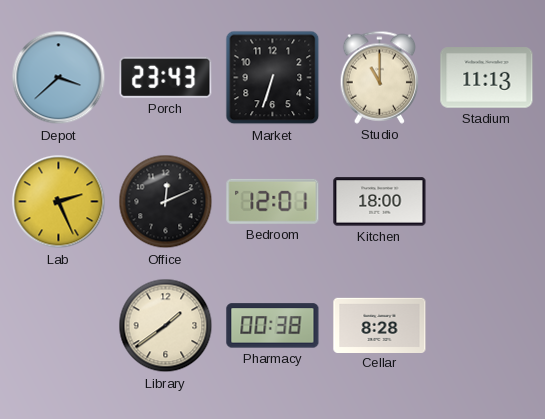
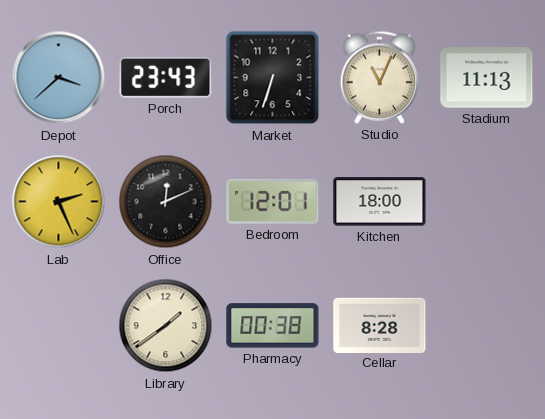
Studio: 11:00 -> 11:04 (380, 77)
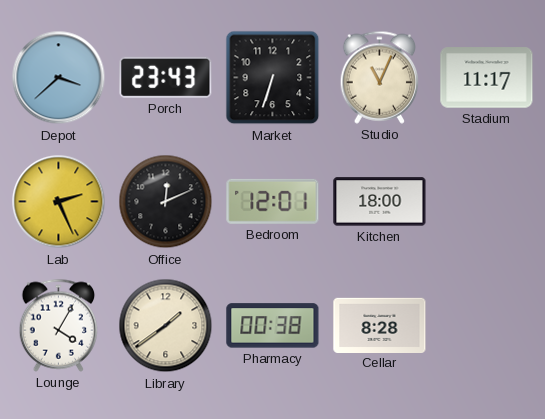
Stadium: 11:13 -> 11:17 (487, 78)
Lounge: none -> 4:05 (59, 325)
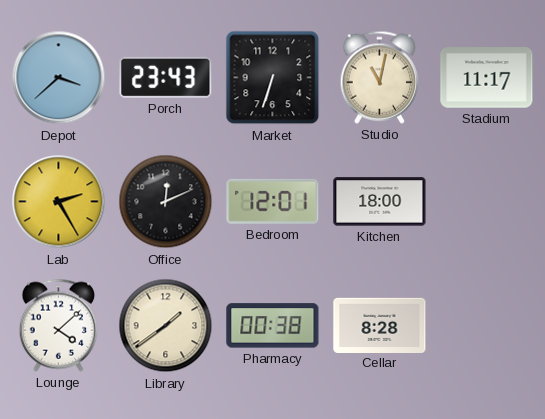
Studio: 11:04 -> 11:02 (380, 77)
Lab: 2:26 -> 2:25 (59, 202)
Lounge: 4:05 -> 4:08 (59, 325)
